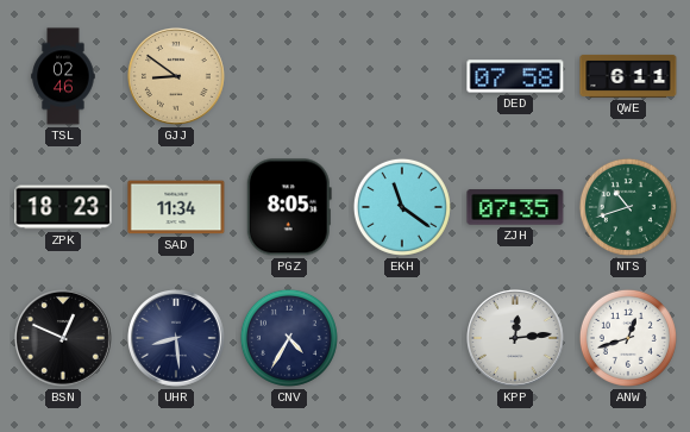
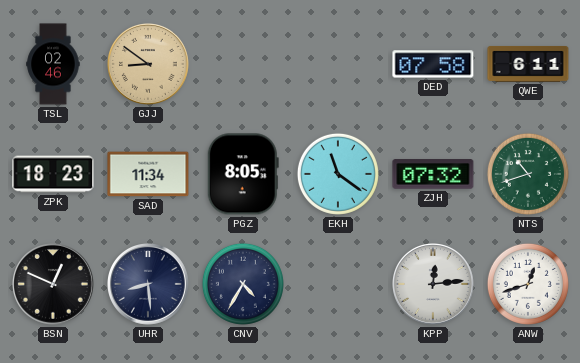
ZJH: 07:35 -> 07:32 (433, 174)
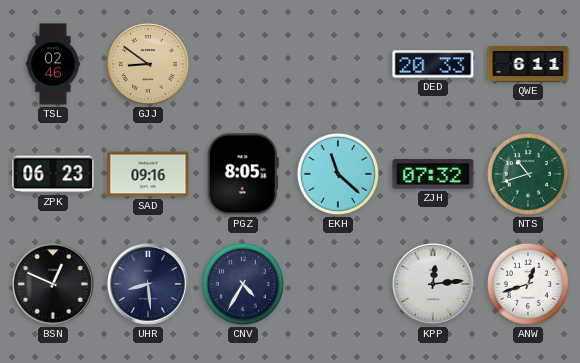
DED: 07:58 -> 20:33 (433, 64)
ZPK: 18:23 -> 06:23 (53, 174)
SAD: 11:34 -> 09:16 (148, 174)
EKH: 11:21 -> 11:22 (338, 174)
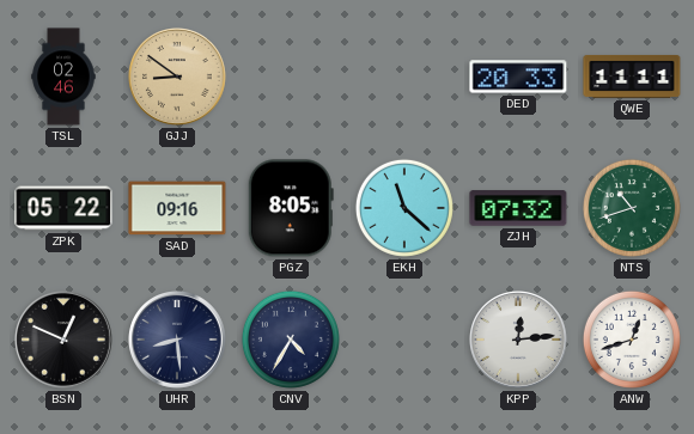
QWE: 6:11 -> 11:11 (632, 77)
ZPK: 06:23 -> 05:22 (63, 208)
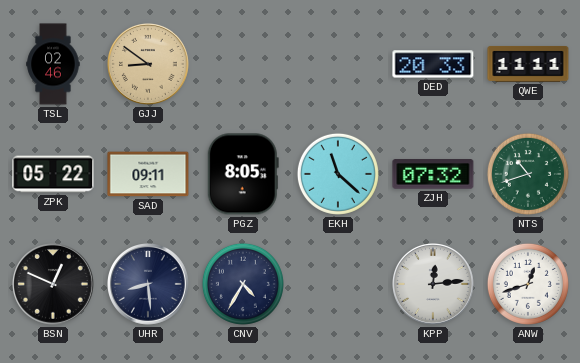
SAD: 09:16 -> 09:11 (148, 174)
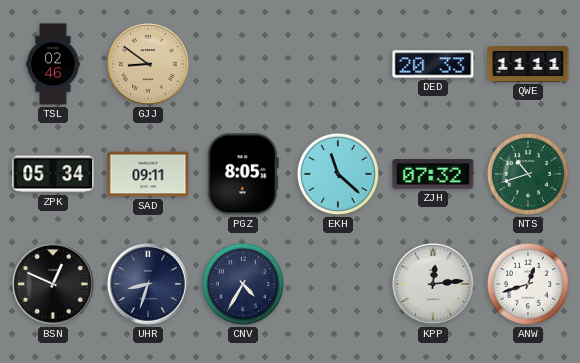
ZPK: 05:22 -> 05:34 (53, 174)
UHR: 8:29 -> 8:33 (149, 285)
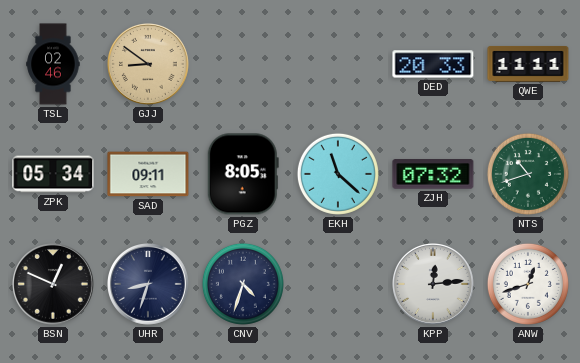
CNV: 4:35 -> 4:33 (243, 284)
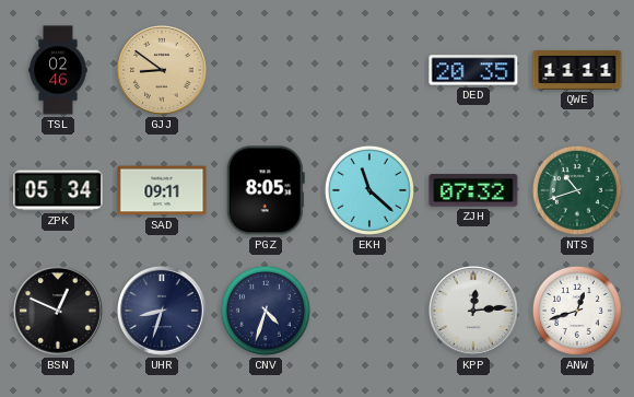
DED: 20:33 -> 20:35 (473, 70)
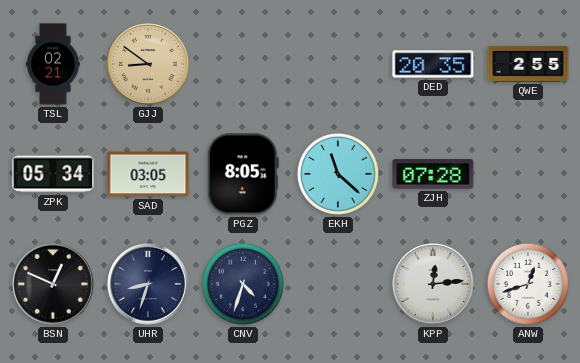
TSL: 02:46 -> 02:21 (53, 64)
QWE: 11:11 -> 2:55 (528, 64)
SAD: 09:11 -> 03:05 (148, 174)
ZJH: 07:32 -> 07:28 (433, 174)
NTS: 10:42 -> none (577, 190)
